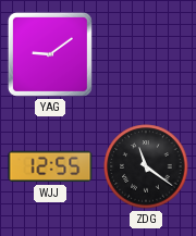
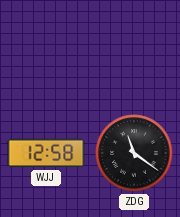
YAG: 9:09 -> none (50, 54)
WJJ: 12:55 -> 12:58 (46, 153)
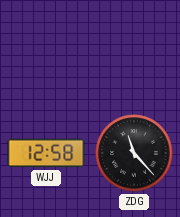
ZDG: 11:21 -> 11:23 (134, 153)
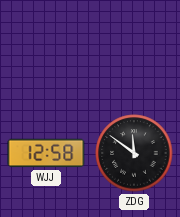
ZDG: 11:23 -> 11:51 (134, 153)
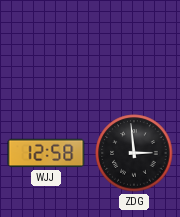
ZDG: 11:51 -> 2:59 (134, 153)
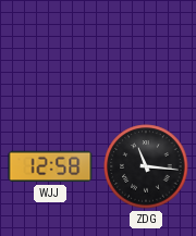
ZDG: 2:59 -> 11:16 (146, 166)
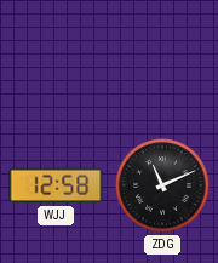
ZDG: 11:16 -> 11:11 (162, 185)
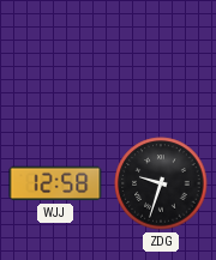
ZDG: 11:11 -> 9:33 (161, 183)
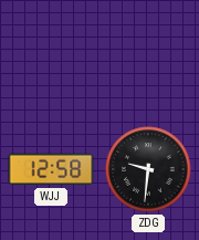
ZDG: 9:33 -> 9:31 (148, 169)
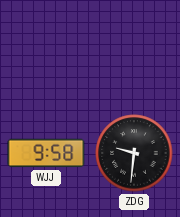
WJJ: 12:58 -> 9:58 (46, 153)
